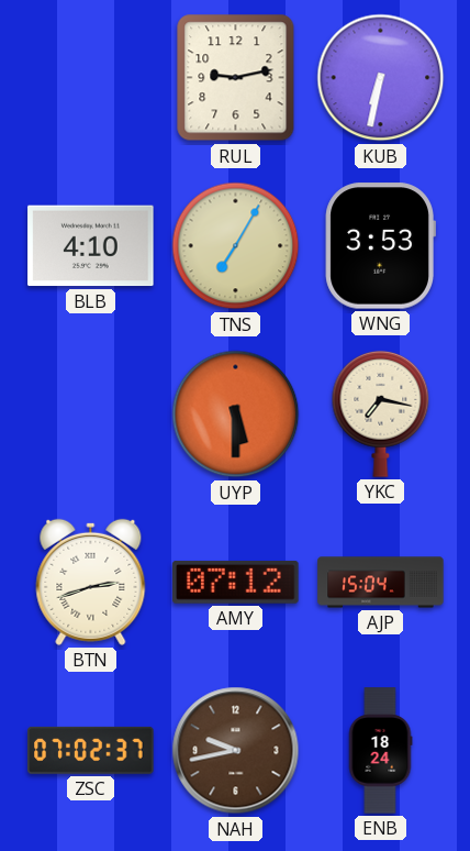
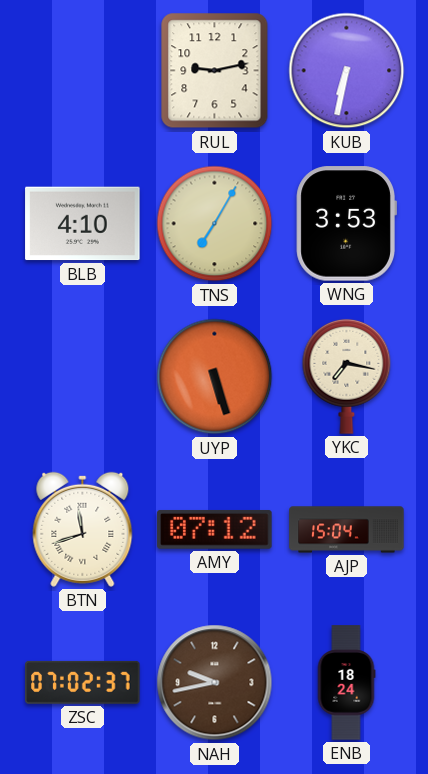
UYP: 5:30 -> 5:27 (215, 377)
BTN: 2:42 -> 11:42 (83, 529)
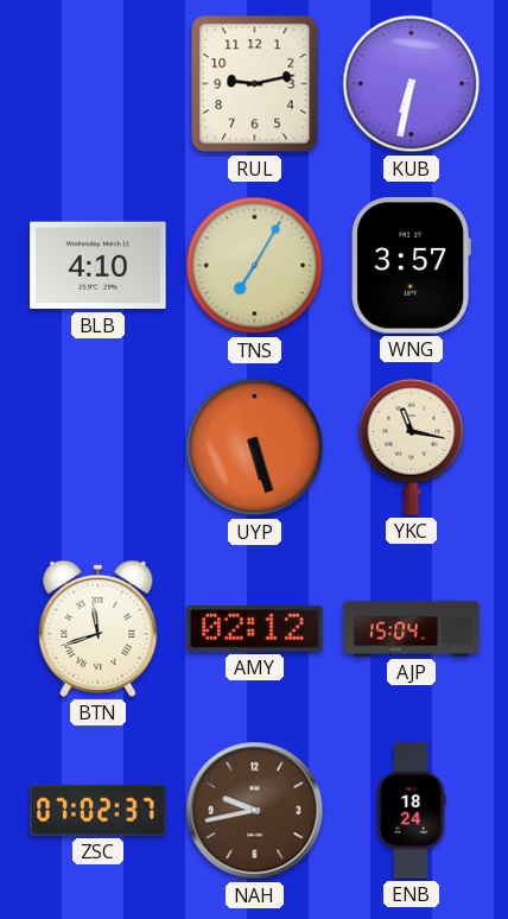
WNG: 3:53 -> 3:57 (411, 266)
YKC: 7:17 -> 11:17 (412, 446)
AMY: 07:12 -> 02:12 (255, 628)
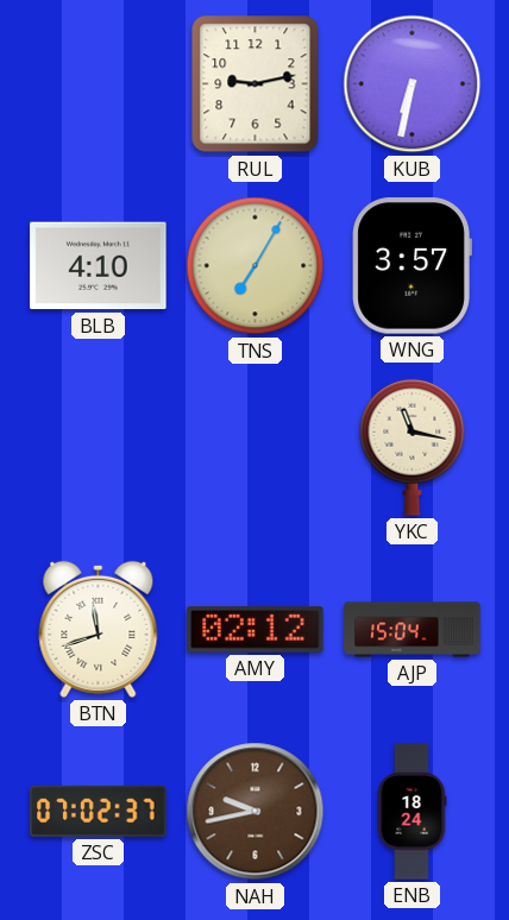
UYP: 5:27 -> none (255, 448)
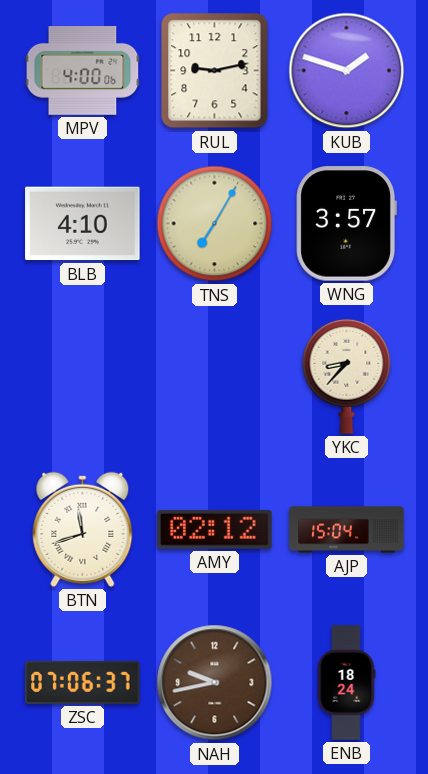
MPV: none -> 4:00 (83, 71)
KUB: 6:32 -> 1:48 (347, 71)
YKC: 11:17 -> 8:37 (347, 376)
ZSC: 07:02 -> 07:06 (83, 682)
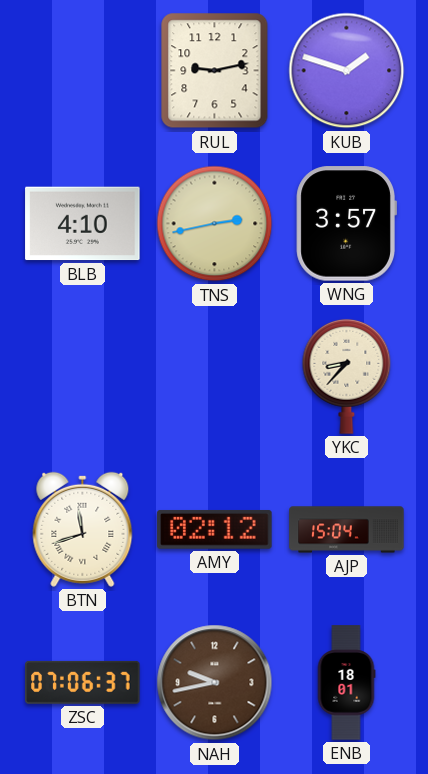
MPV: 4:00 -> none (83, 71)
TNS: 7:05 -> 2:43 (215, 224)
ENB: 18:24 -> 18:01 (346, 683)
